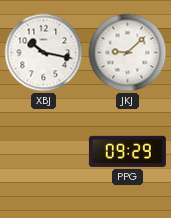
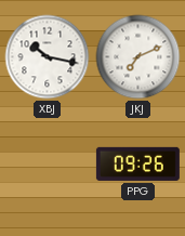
JKJ: 9:08 -> 7:11 (138, 57)
PPG: 09:29 -> 09:26 (137, 163)
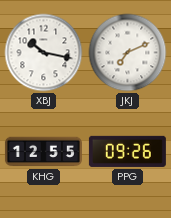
KHG: none -> 12:55 (43, 152)
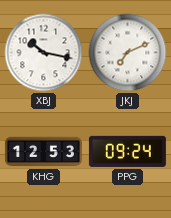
KHG: 12:55 -> 12:53 (43, 152)
PPG: 09:26 -> 09:24 (127, 151)
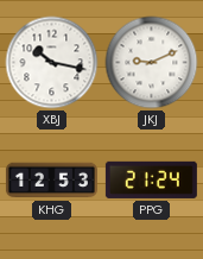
JKJ: 7:11 -> 9:11 (152, 63)
PPG: 09:24 -> 21:24 (151, 179)
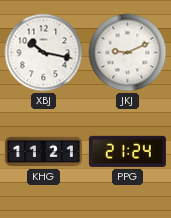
KHG: 12:53 -> 11:21 (43, 152)
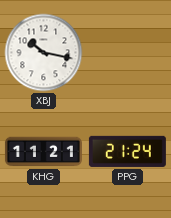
JKJ: 9:11 -> none (128, 53)
